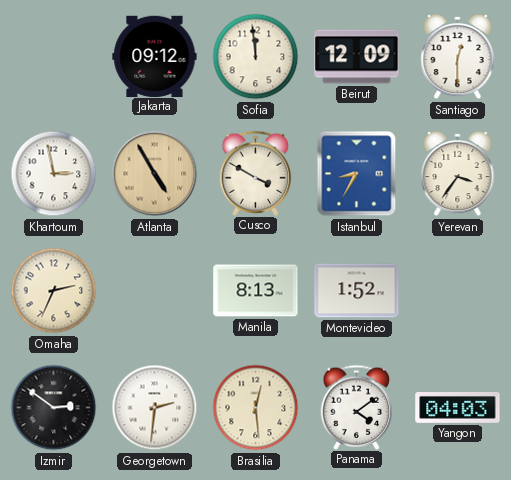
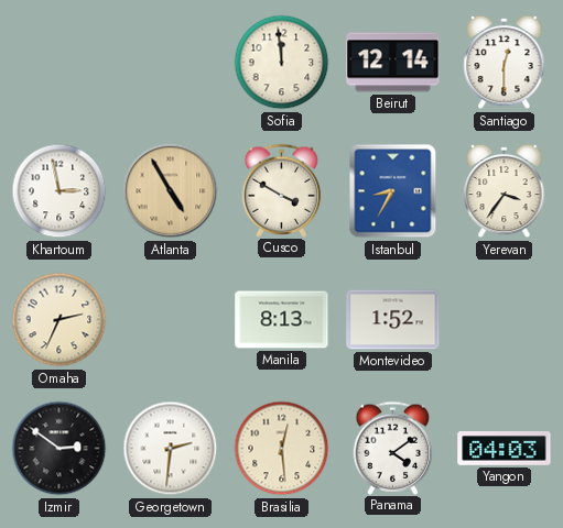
Jakarta: 09:12 -> none (155, 56)
Beirut: 12:09 -> 12:14 (393, 63)
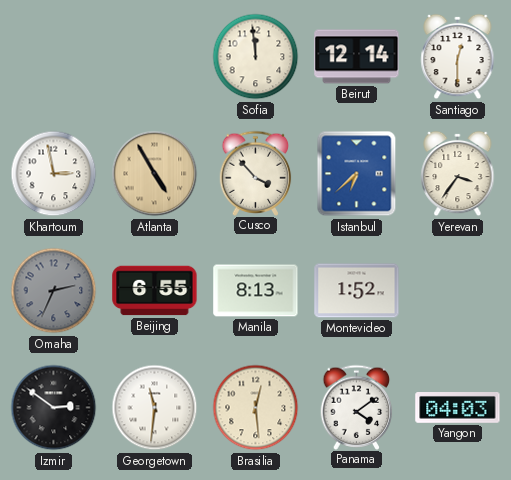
Cusco: 3:50 -> 3:53 (256, 173)
Istanbul: 8:35 -> 6:38 (357, 174)
Omaha dial: cream -> grey (54, 291)
Beijing: none -> 6:55 (155, 291)
Georgetown: 2:31 -> 11:31 (155, 408)
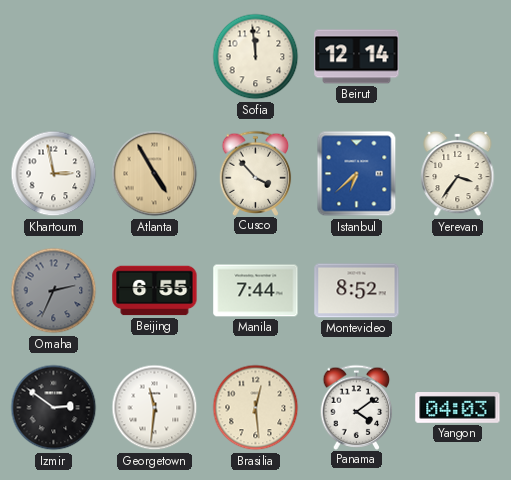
Santiago: 12:30 -> none (458, 57)
Manila: 8:13 -> 7:44 (256, 291)
Montevideo: 1:52 -> 8:52 (357, 291)
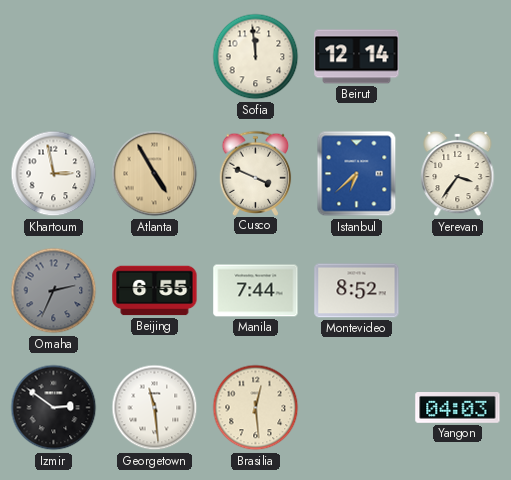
Cusco: 3:53 -> 3:49 (256, 173)
Georgetown: 11:31 -> 11:29 (155, 408)
Panama: 4:09 -> none (357, 407)
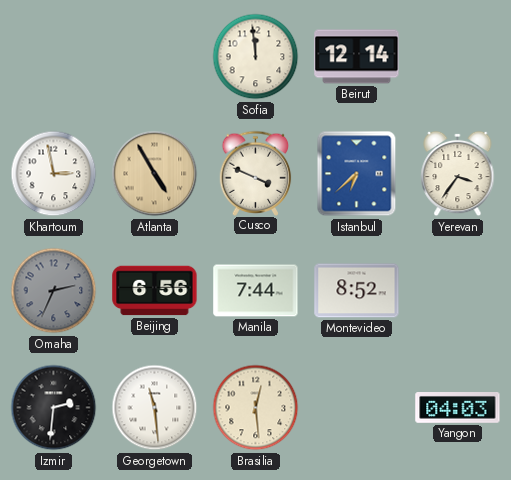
Beijing: 6:55 -> 6:56 (155, 291)
Izmir: 2:51 -> 2:31 (54, 408)
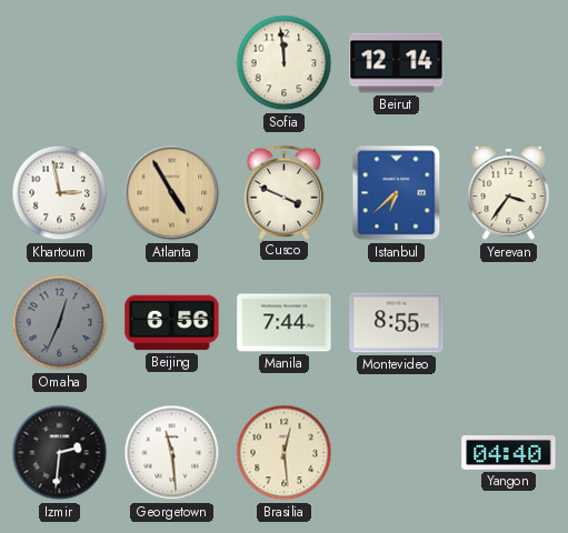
Omaha: 2:34 -> 12:34 (60, 323)
Montevideo: 8:52 -> 8:55 (397, 323)
Yangon: 04:03 -> 04:40 (509, 453)
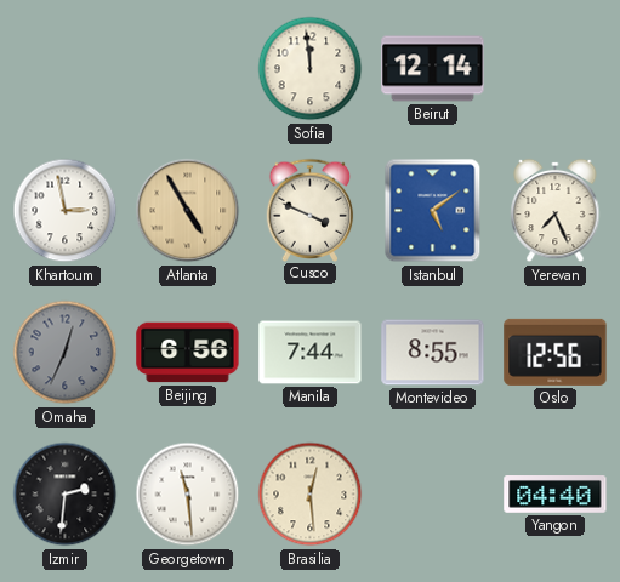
Istanbul: 6:38 -> 5:09 (433, 211)
Yerevan: 3:36 -> 7:26 (556, 211)
Oslo: none -> 12:56 (556, 352)
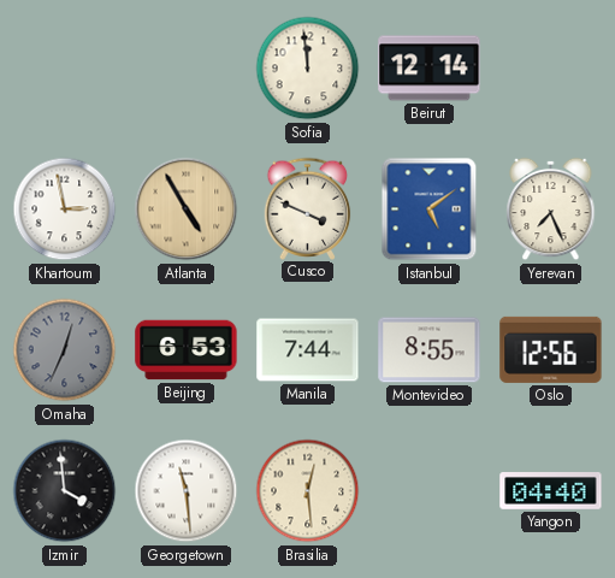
Beijing: 6:56 -> 6:53 (187, 350)
Izmir: 2:31 -> 3:59 (65, 491)
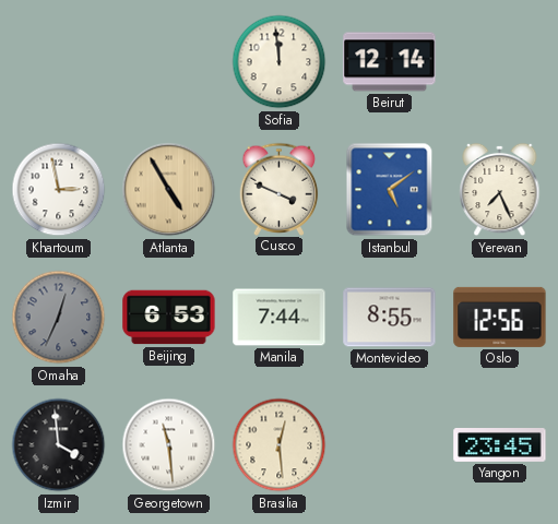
Yangon: 04:40 -> 23:45 (500, 445)
